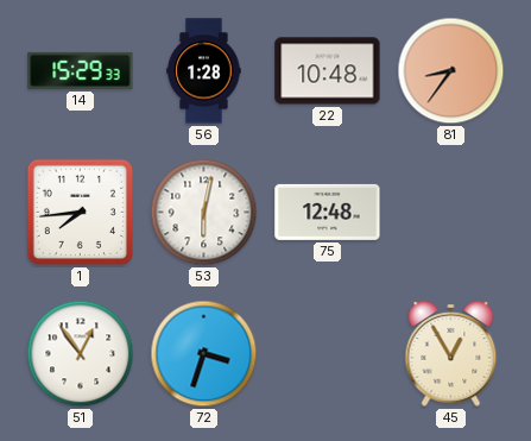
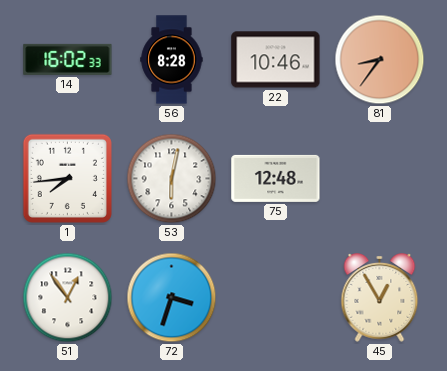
14: 15:29 -> 16:02 (68, 59)
56: 1:28 -> 8:28 (172, 60)
22: 10:48 -> 10:46 (276, 60)
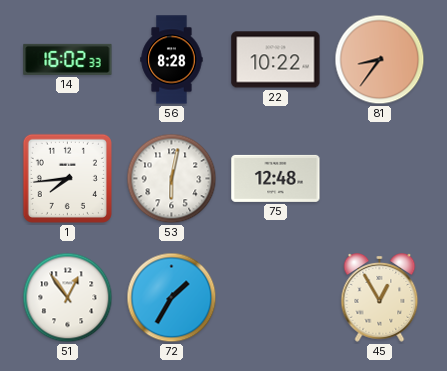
22: 10:46 -> 10:22 (276, 60)
72: 3:33 -> 1:35 (172, 298)
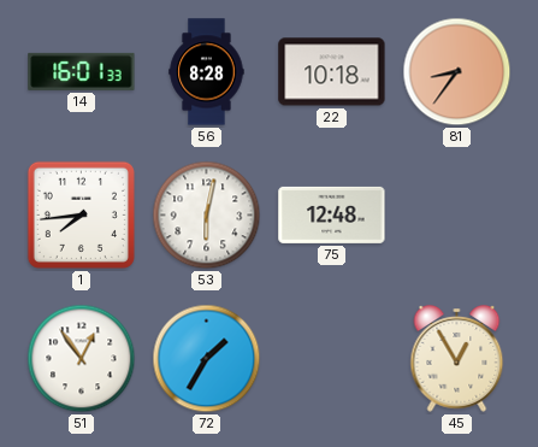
14: 16:02 -> 16:01 (82, 71)
22: 10:22 -> 10:18 (332, 72)
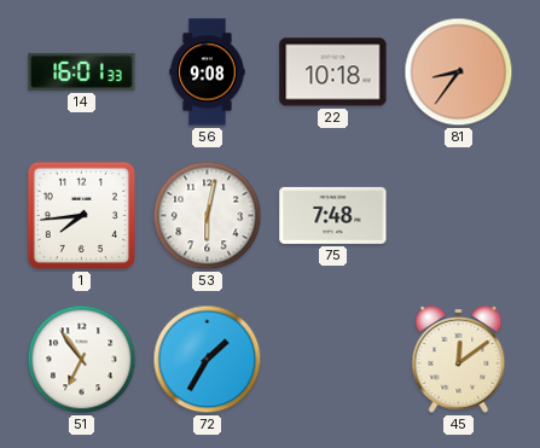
56: 8:28 -> 9:08 (208, 72)
75: 12:48 -> 7:48 (333, 215)
51: 12:54 -> 6:54 (82, 360)
45: 12:55 -> 12:09 (459, 360)
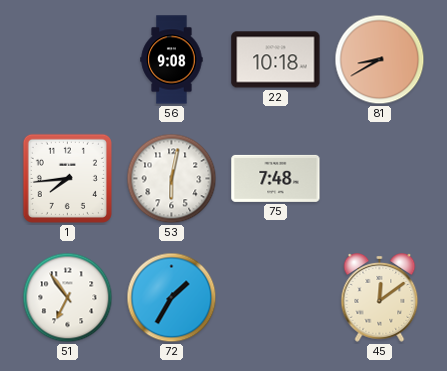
14: 16:01 -> none (82, 71)
81: 8:36 -> 8:40 (380, 60)
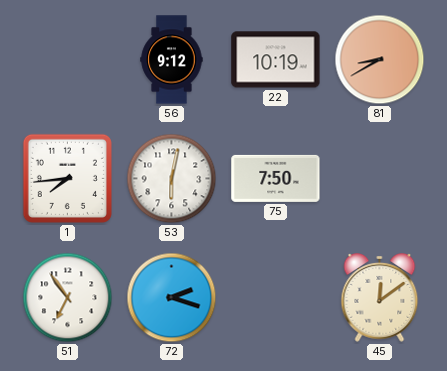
56: 9:08 -> 9:12 (172, 60)
22: 10:18 -> 10:19 (276, 60)
75: 7:48 -> 7:50 (276, 178)
72: 1:35 -> 2:18 (172, 298)
